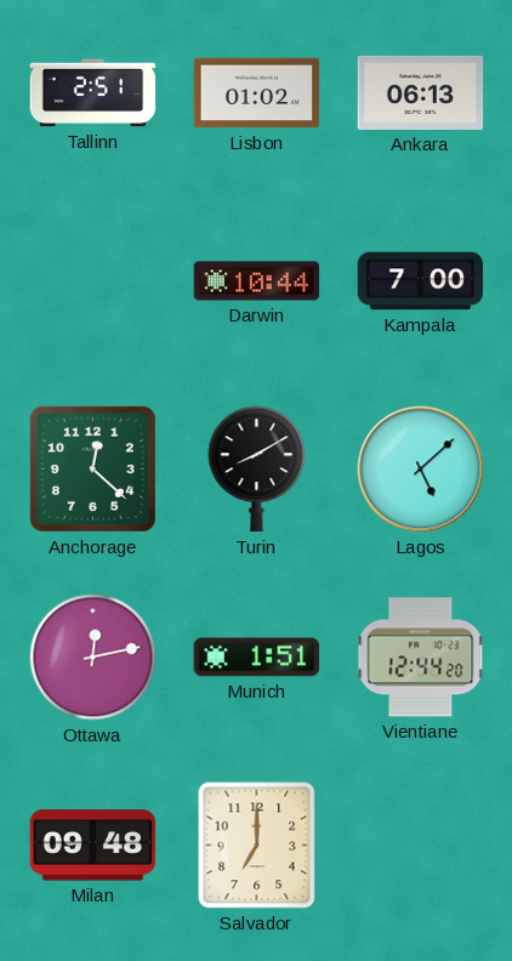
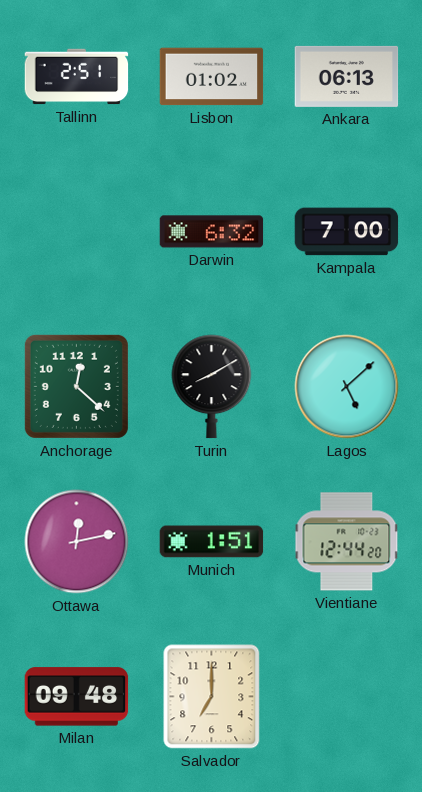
Darwin: 10:44 -> 6:32 (212, 232)
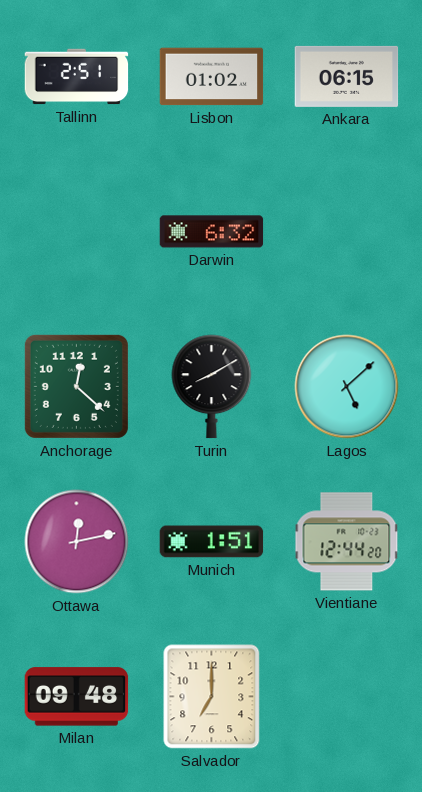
Ankara: 06:13 -> 06:15 (347, 76)
Kampala: 7:00 -> none (347, 232)
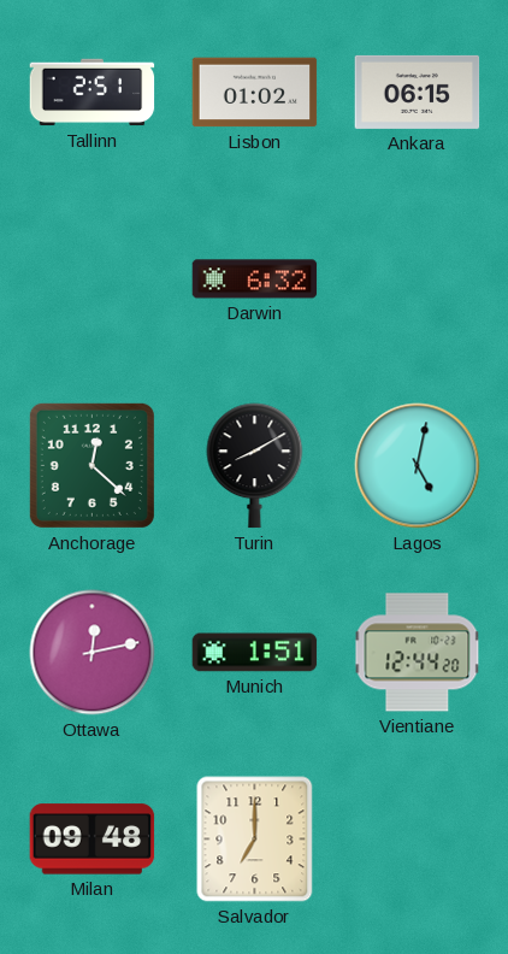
Lagos: 5:08 -> 5:02 (418, 466)
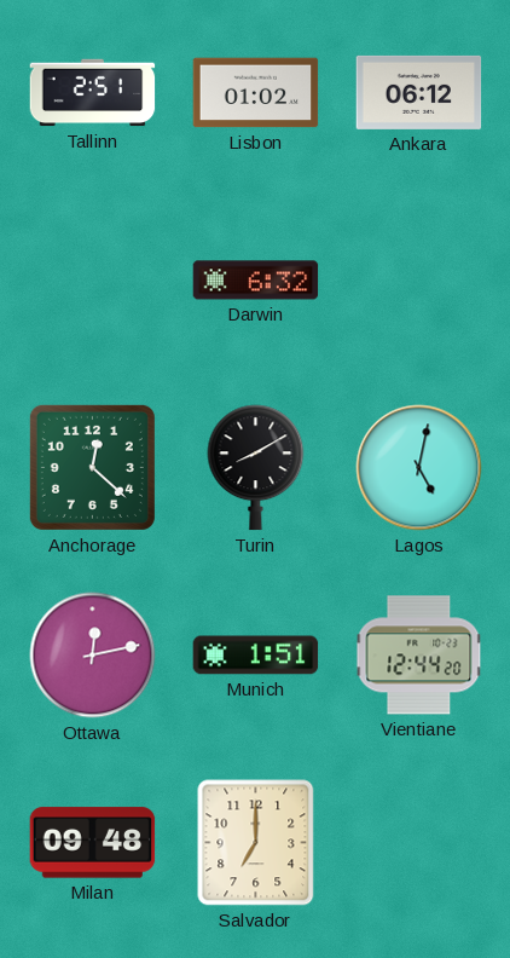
Ankara: 06:15 -> 06:12 (419, 92)
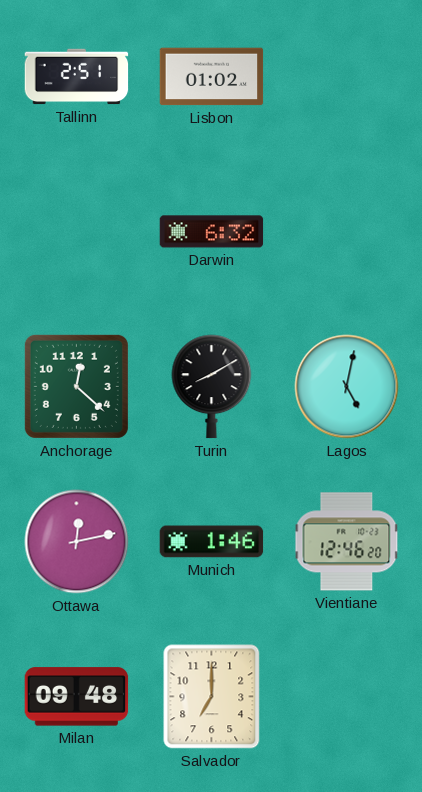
Ankara: 06:12 -> none (419, 92)
Munich: 1:51 -> 1:46 (212, 542)
Vientiane: 12:44 -> 12:46 (347, 542)
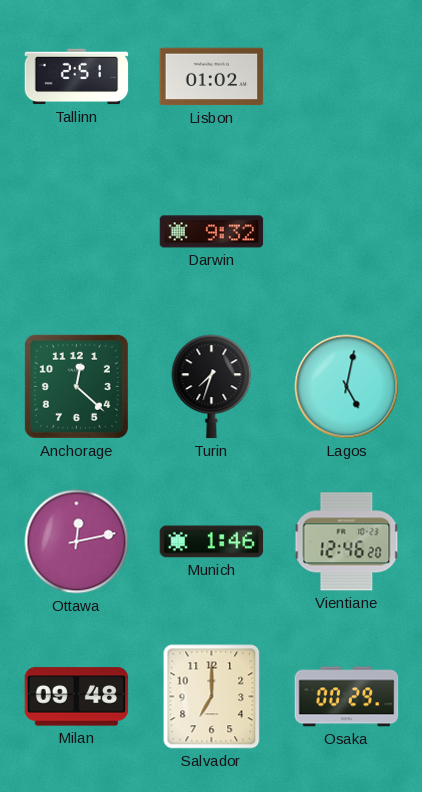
Darwin: 6:32 -> 9:32 (212, 232)
Turin: 8:10 -> 7:33 (212, 387)
Osaka: none -> 00:29 (347, 697)
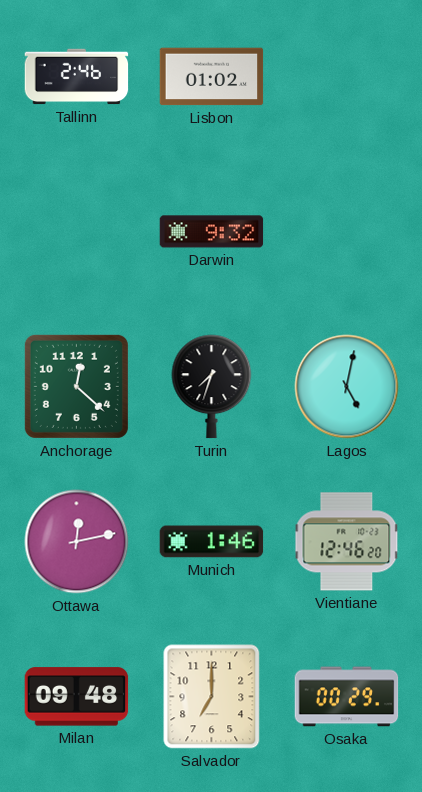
Tallinn: 2:51 -> 2:46 (77, 77)
